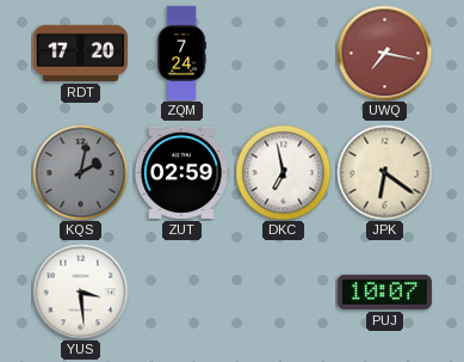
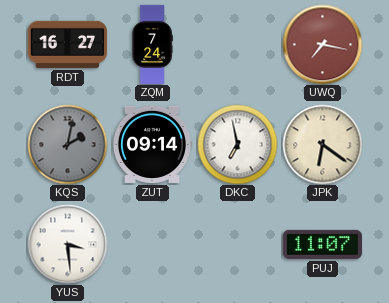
RDT: 17:20 -> 16:27 (67, 44)
ZUT: 02:59 -> 09:14 (152, 144)
PUJ: 10:07 -> 11:07 (322, 244)
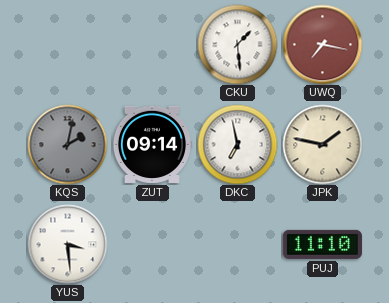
RDT: 16:27 -> none (67, 44)
ZQM: 7:24 -> none (152, 44)
CKU: none -> 1:29 (237, 44)
JPK: 6:21 -> 1:47 (322, 144)
PUJ: 11:07 -> 11:10 (322, 244)
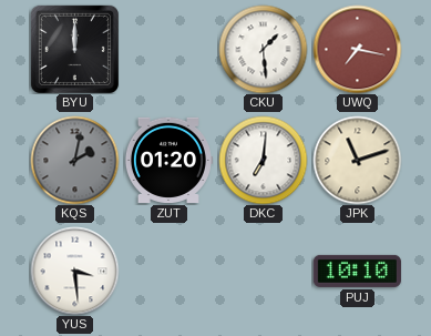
BYU: none -> 12:00 (74, 49)
ZUT: 09:14 -> 01:20 (168, 160)
DKC: 6:58 -> 7:01 (263, 160)
JPK: 1:47 -> 11:12 (357, 160)
PUJ: 11:10 -> 10:10 (357, 271)
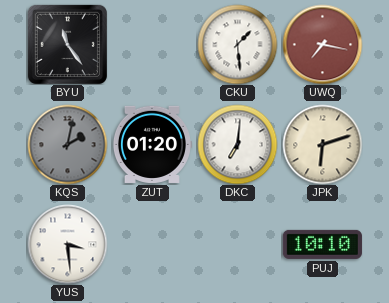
BYU: 12:00 -> 11:24 (67, 44)
JPK: 11:12 -> 6:12 (322, 144)
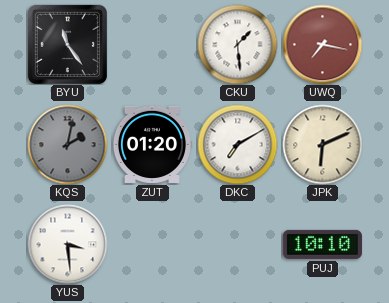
DKC: 7:01 -> 7:10 (237, 144)
JPK: 6:12 -> 6:11 (322, 144)
